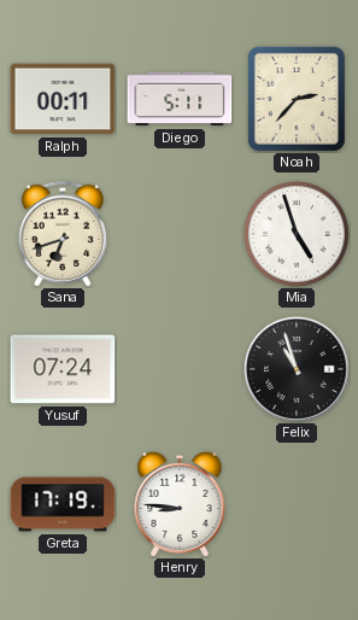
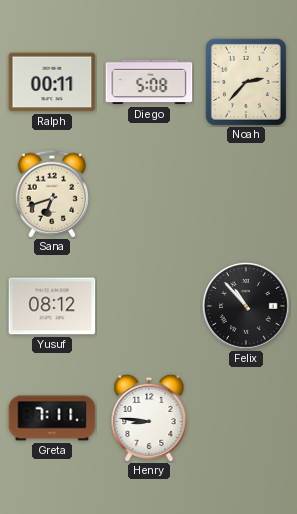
Diego: 5:11 -> 5:08 (149, 82)
Mia: 4:57 -> none (297, 234)
Yusuf: 07:24 -> 08:12 (52, 306)
Felix: 10:57 -> 10:53 (246, 307)
Greta: 17:19 -> 7:11 (52, 418)
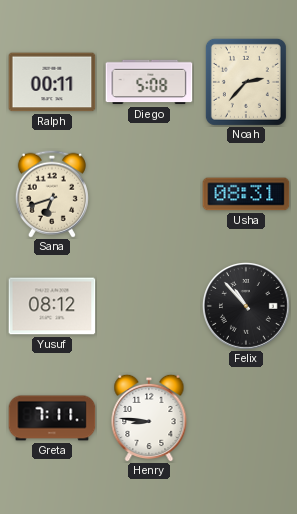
Usha: none -> 08:31 (246, 194)
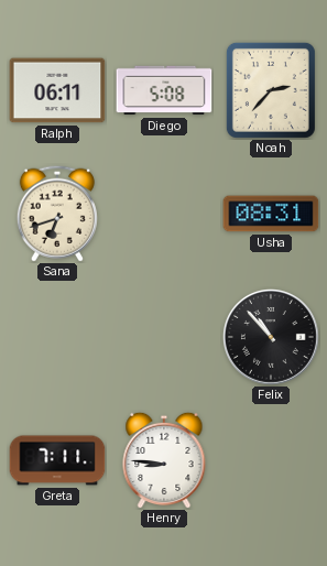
Ralph: 00:11 -> 06:11 (57, 90)
Yusuf: 08:12 -> none (52, 306)
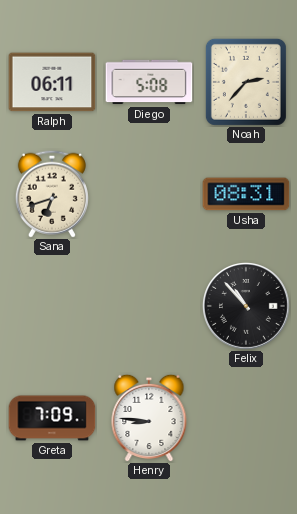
Greta: 7:11 -> 7:09 (52, 418)
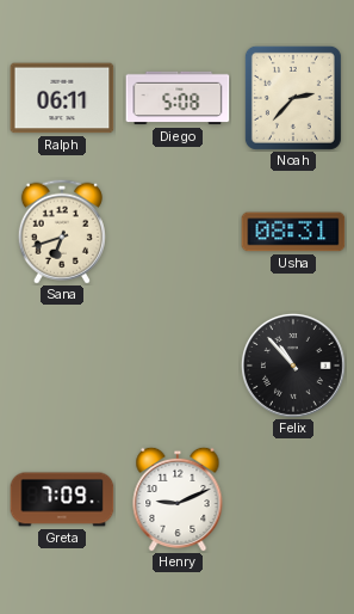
Henry: 8:46 -> 9:11 (178, 499)
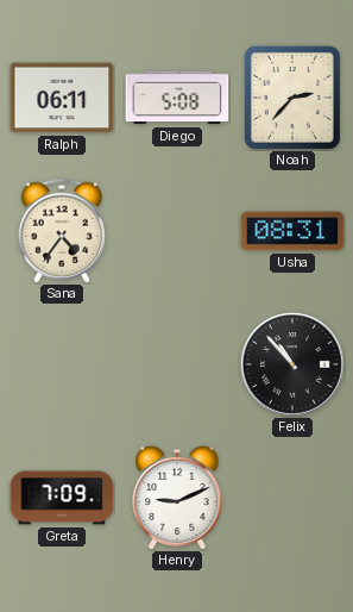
Sana: 6:42 -> 4:36 (62, 231)
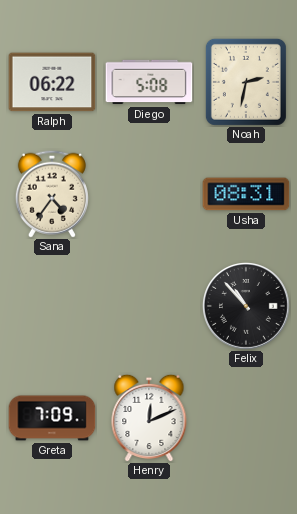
Ralph: 06:11 -> 06:22 (52, 82)
Noah: 2:37 -> 2:32 (246, 82)
Henry: 9:11 -> 12:11 (149, 418)
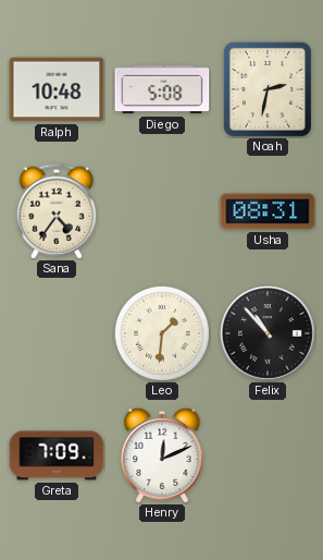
Ralph: 06:22 -> 10:48 (57, 89)
Leo: none -> 1:31 (162, 333)
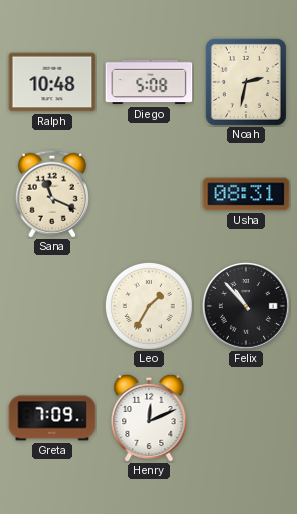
Sana: 4:36 -> 11:19 (52, 194)
Leo: 1:31 -> 1:35 (149, 306)
